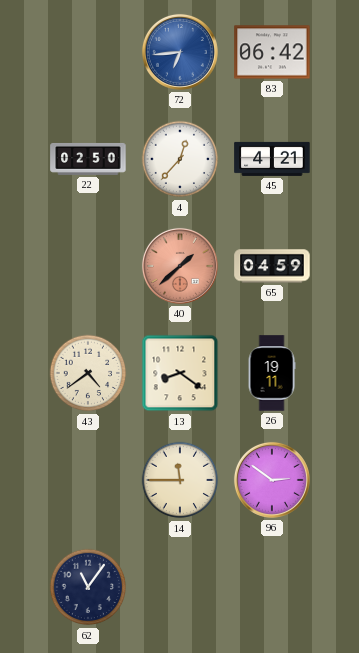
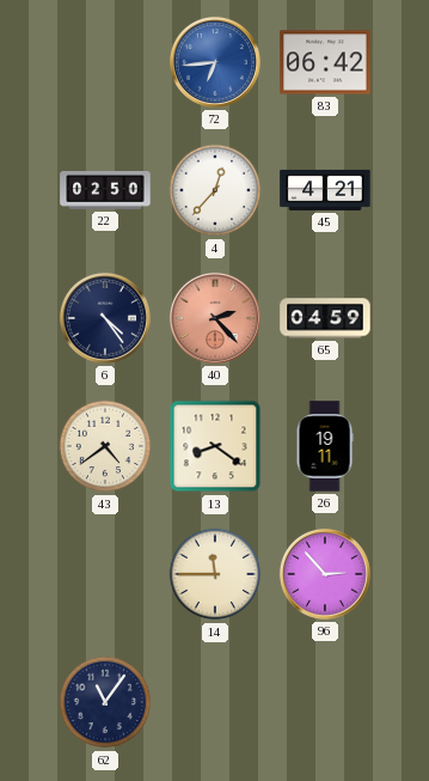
6: none -> 4:24 (105, 318)
40: 1:38 -> 2:23 (215, 318)
96: 2:51 -> 2:53 (325, 574)
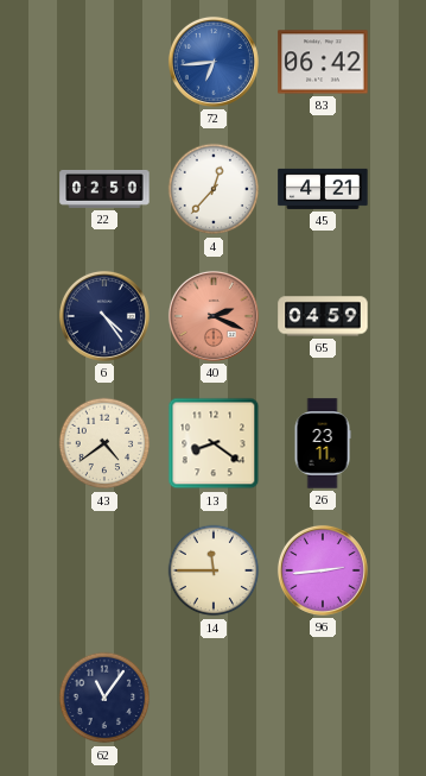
40: 2:23 -> 2:19 (214, 316)
26: 19:11 -> 23:11 (323, 443)
96: 2:53 -> 2:44 (323, 570)
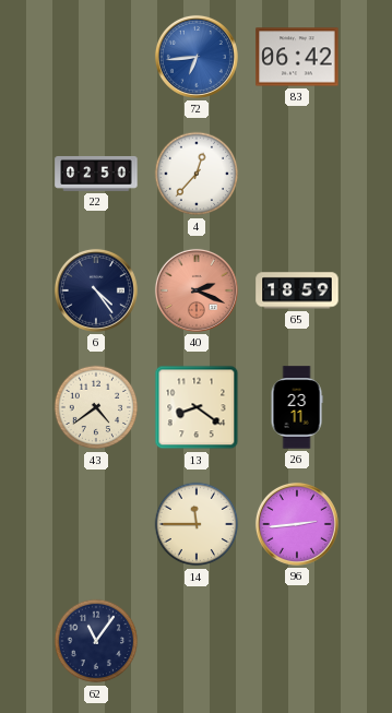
45: 4:21 -> none (323, 189)
65: 04:59 -> 18:59 (297, 290)
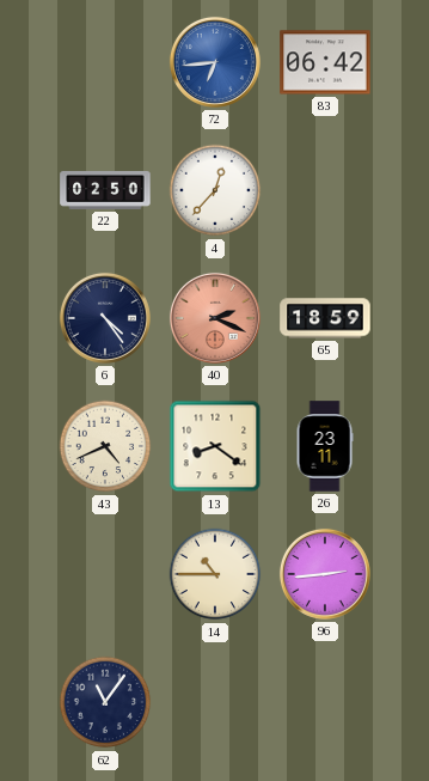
43: 4:39 -> 4:41 (105, 446)
14: 11:45 -> 10:45 (215, 574)
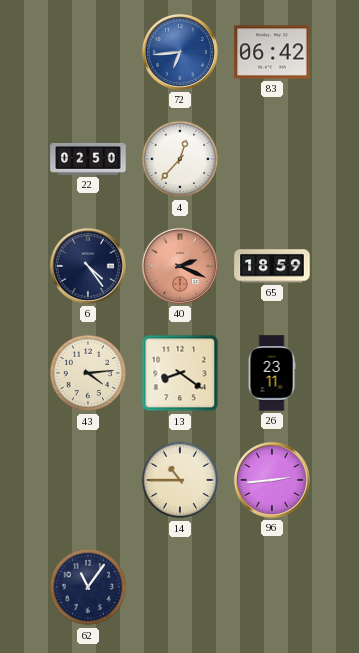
43: 4:41 -> 4:14 (88, 373)
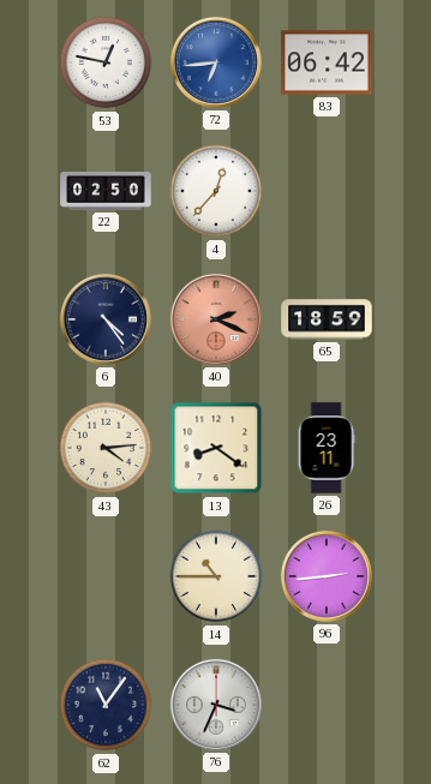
53: none -> 12:47 (106, 62)
76: none -> 3:34 (216, 705)
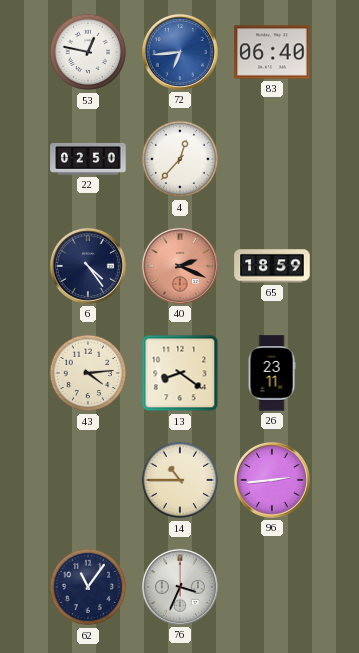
83: 06:42 -> 06:40 (272, 52)
